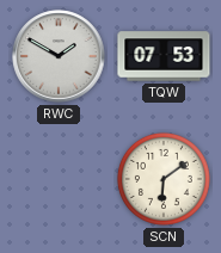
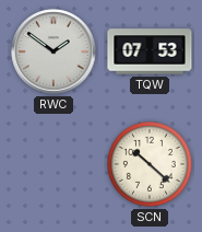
RWC: 1:50 -> 1:51 (54, 51)
SCN: 6:09 -> 10:22 (150, 164)
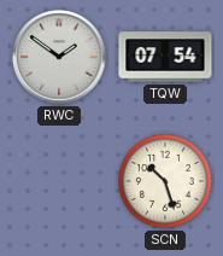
TQW: 07:53 -> 07:54 (165, 57)
SCN: 10:22 -> 10:27 (165, 181)
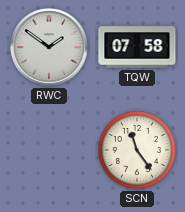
TQW: 07:54 -> 07:58 (137, 47)
SCN: 10:27 -> 11:24 (137, 150)
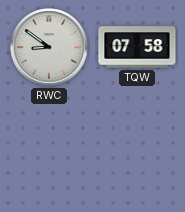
RWC: 1:51 -> 8:51 (49, 47)
SCN: 11:24 -> none (137, 150)
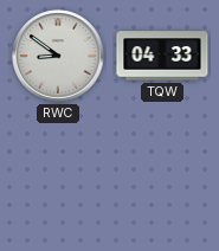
TQW: 07:58 -> 04:33 (162, 56)
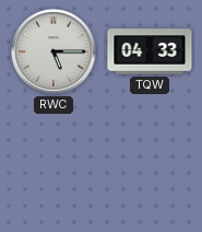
RWC: 8:51 -> 5:15 (54, 51)
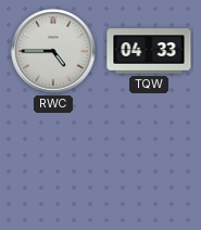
RWC: 5:15 -> 4:45 (53, 51)
